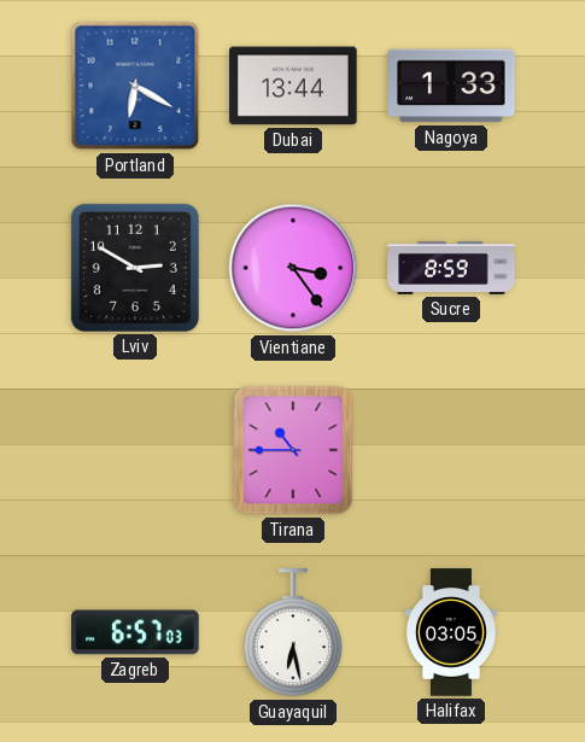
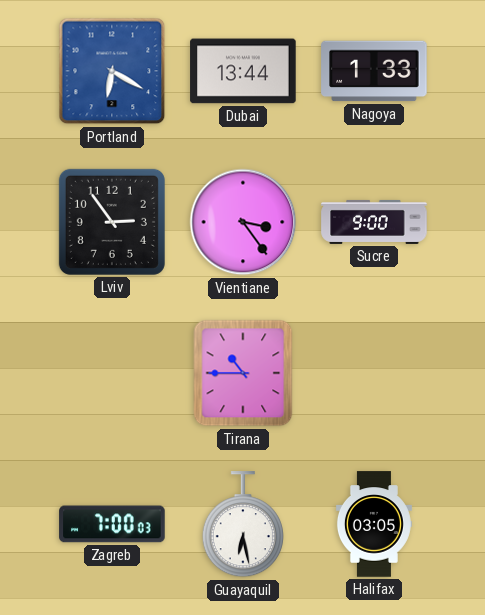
Lviv: 2:50 -> 2:54 (112, 222)
Sucre: 8:59 -> 9:00 (374, 222)
Zagreb: 6:57 -> 7:00 (112, 524)
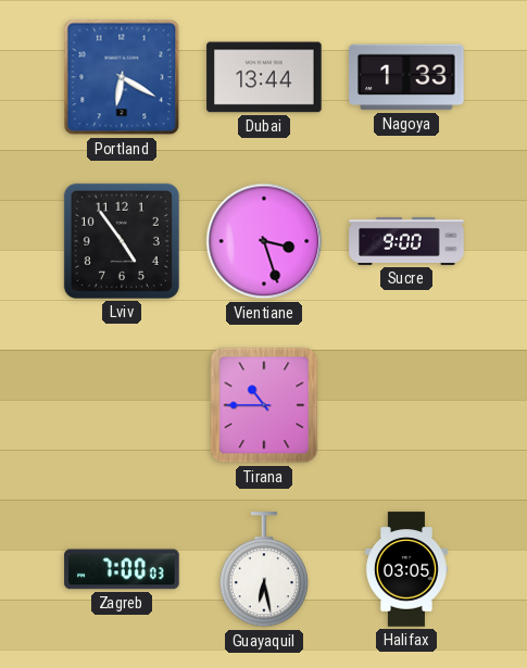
Lviv: 2:54 -> 4:54 (122, 241)
Vientiane: 3:24 -> 3:27 (264, 241)
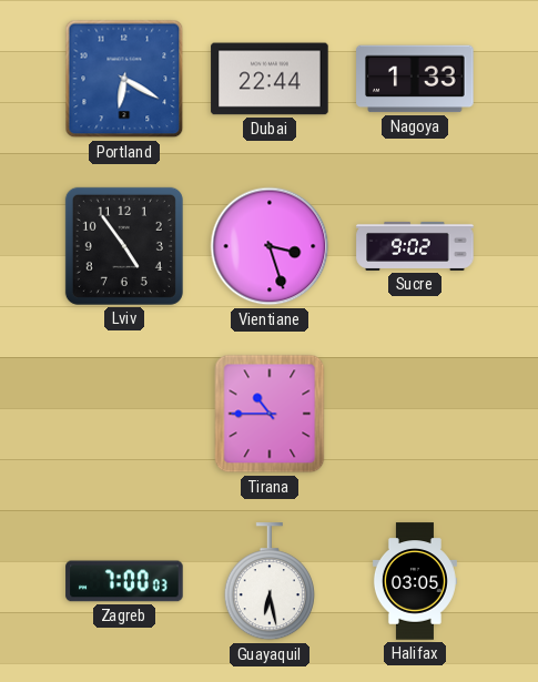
Dubai: 13:44 -> 22:44 (270, 79)
Sucre: 9:00 -> 9:02 (415, 246)
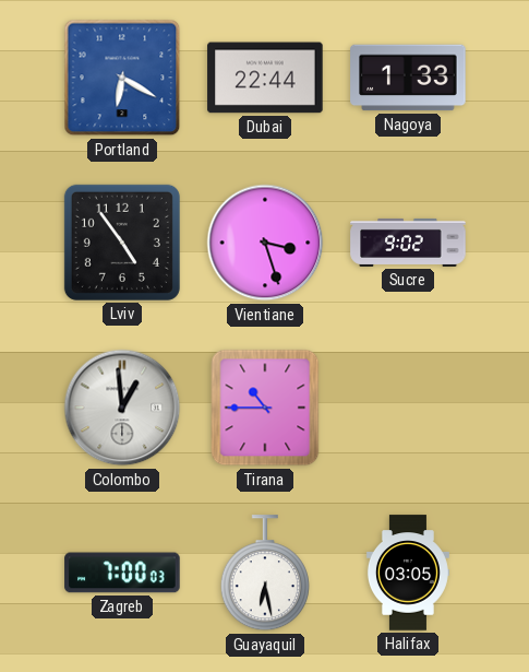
Colombo: none -> 12:59 (122, 408)
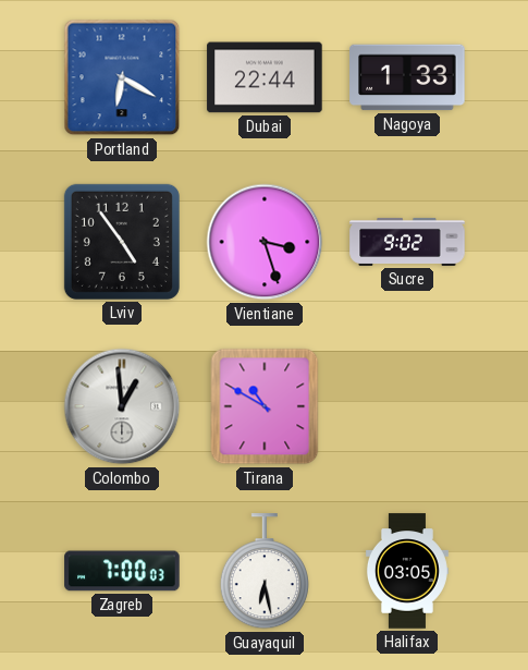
Tirana: 10:45 -> 10:50 (265, 406)
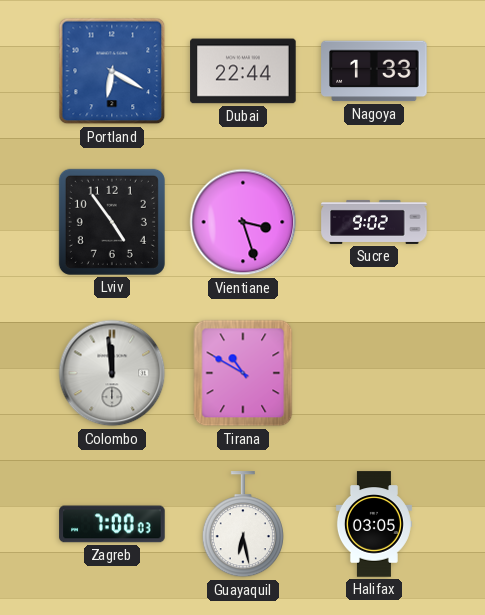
Colombo: 12:59 -> 11:59 (112, 373)
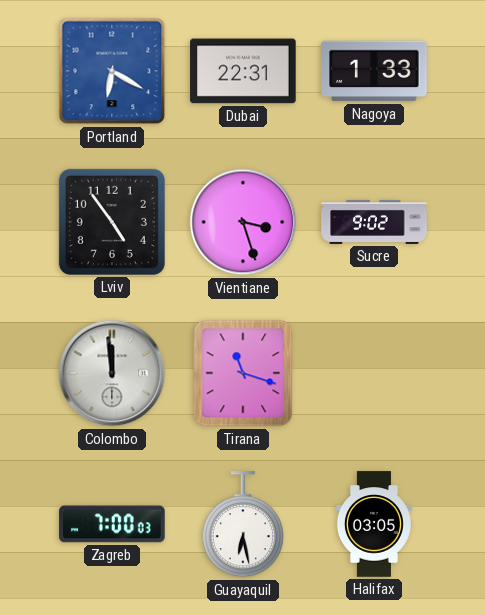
Dubai: 22:44 -> 22:31 (243, 71)
Tirana: 10:50 -> 11:18 (243, 373)
